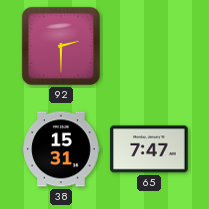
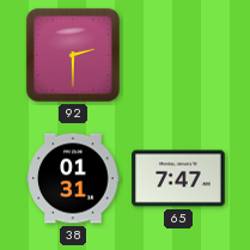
38: 15:31 -> 01:31 (73, 178)
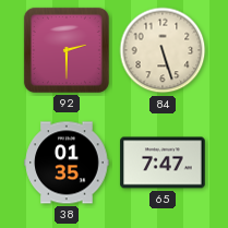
84: none -> 5:27 (163, 50)
38: 01:31 -> 01:35 (67, 163)
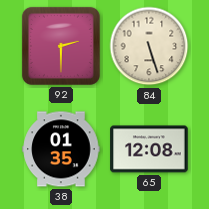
65: 7:47 -> 12:08 (149, 149)
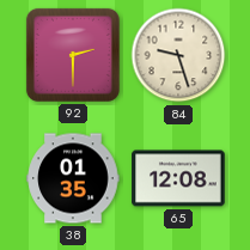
84: 5:27 -> 9:27 (178, 55)
